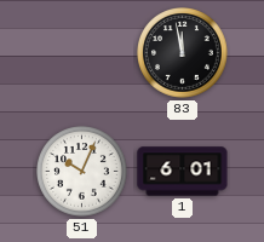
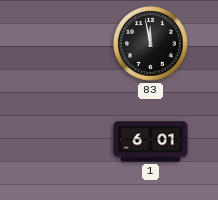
51: 10:04 -> none (82, 172)
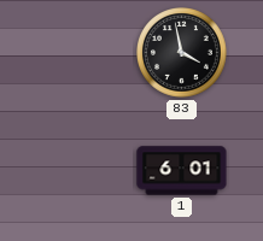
83: 11:58 -> 3:58 (182, 53)
